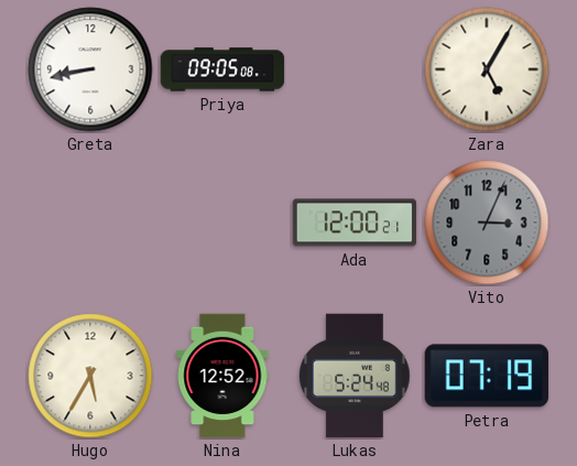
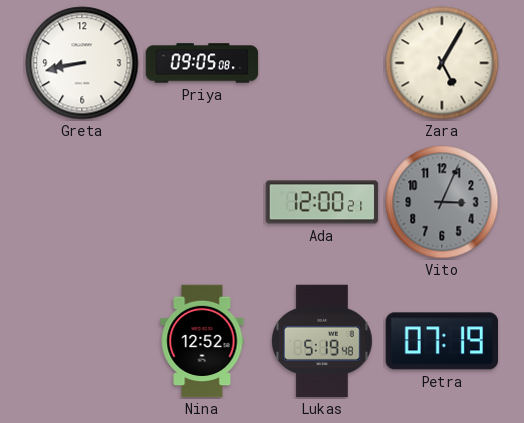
Hugo: 5:35 -> none (90, 376)
Lukas: 5:24 -> 5:19 (323, 341)
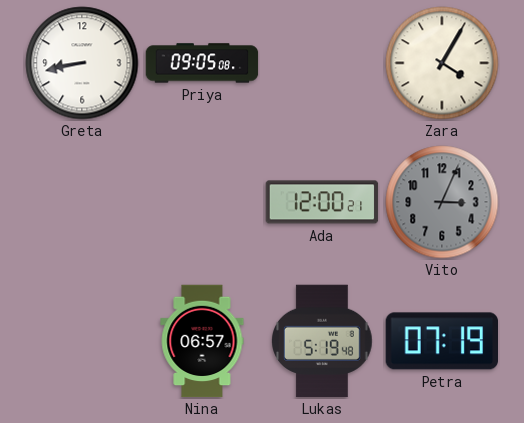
Zara: 5:05 -> 4:05 (442, 63)
Nina: 12:52 -> 06:57 (202, 341)
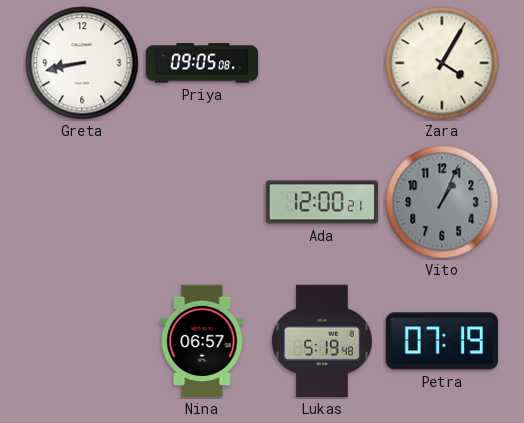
Vito: 3:04 -> 1:04 (442, 202)
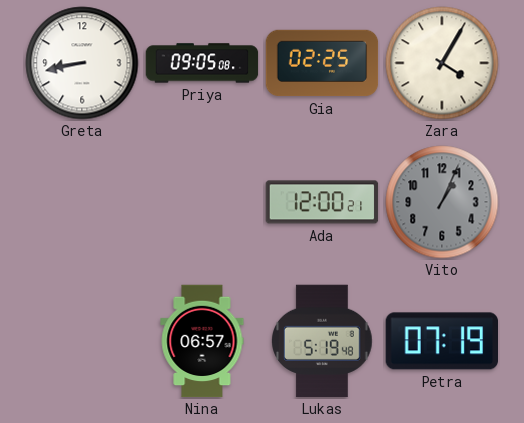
Gia: none -> 02:25 (322, 63)
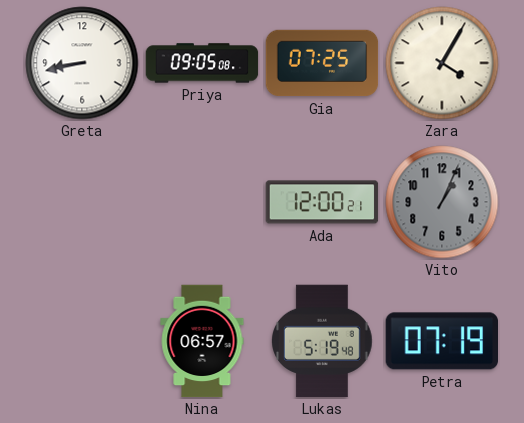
Gia: 02:25 -> 07:25 (322, 63)
